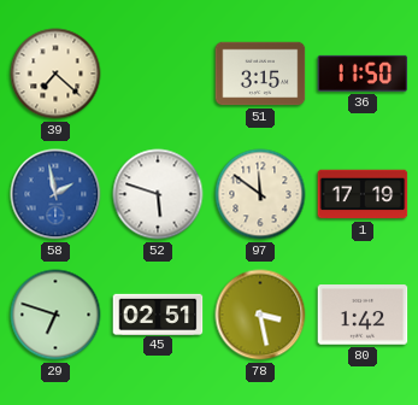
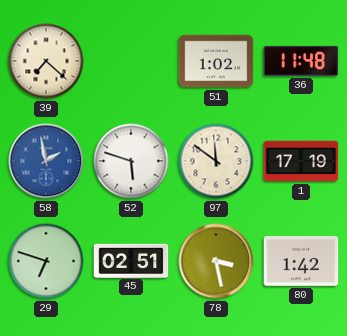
51: 3:15 -> 1:02 (216, 61)
36: 11:50 -> 11:48 (301, 61)
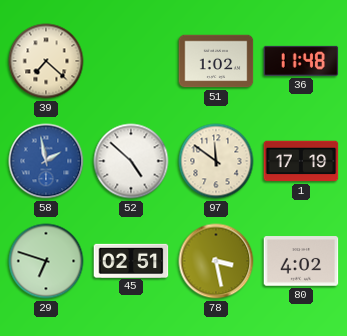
52: 5:48 -> 4:52 (131, 161)
80: 1:42 -> 4:02 (301, 261)
